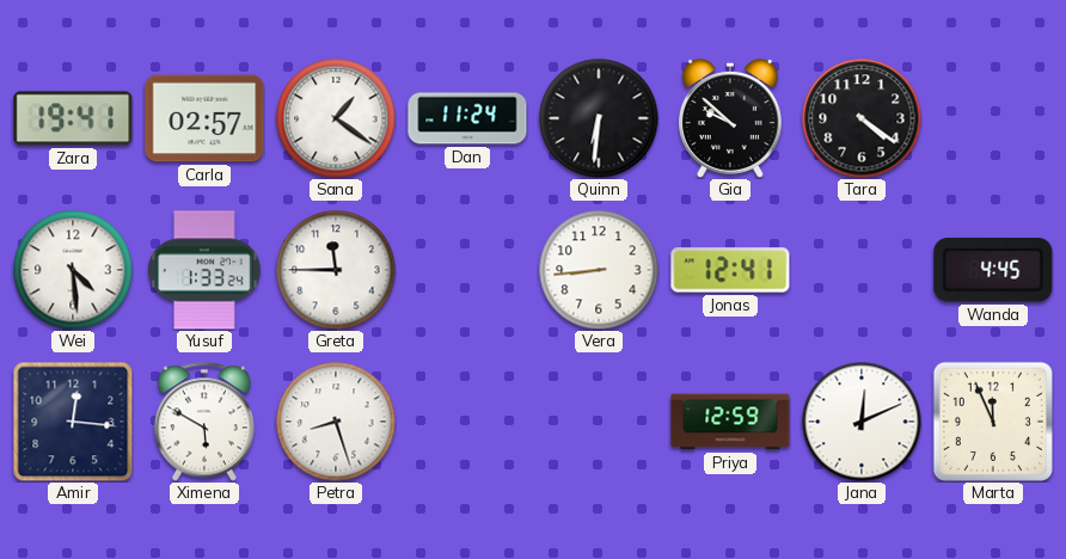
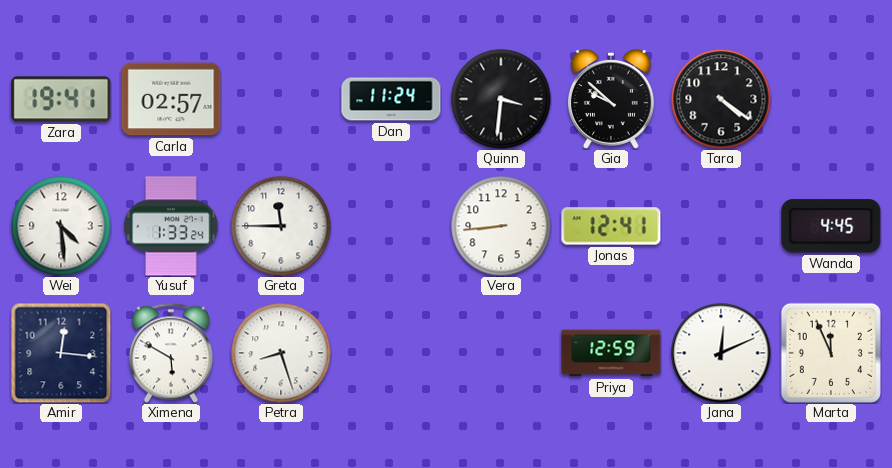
Sana: 1:21 -> none (336, 118)
Quinn: 6:31 -> 3:31 (501, 99)
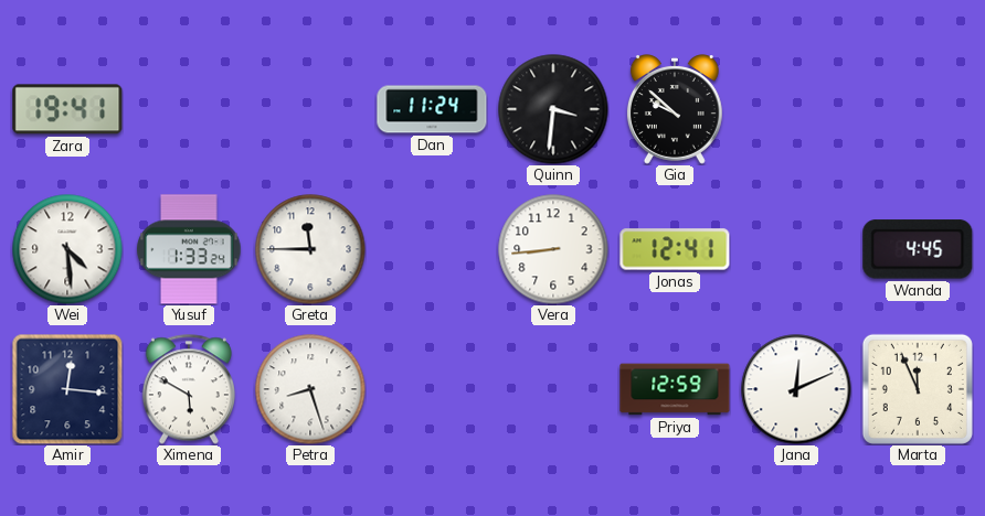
Carla: 02:57 -> none (171, 99)
Tara: 4:21 -> none (721, 99)
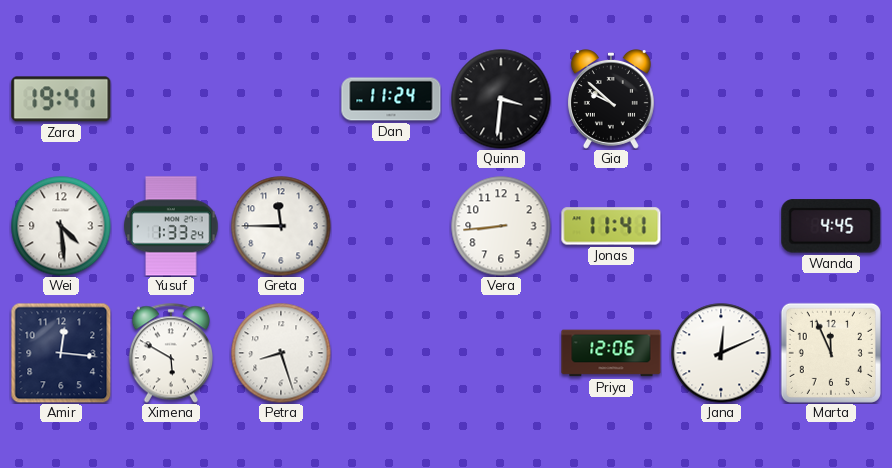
Jonas: 12:41 -> 11:41 (611, 226)
Priya: 12:59 -> 12:06 (611, 353)
